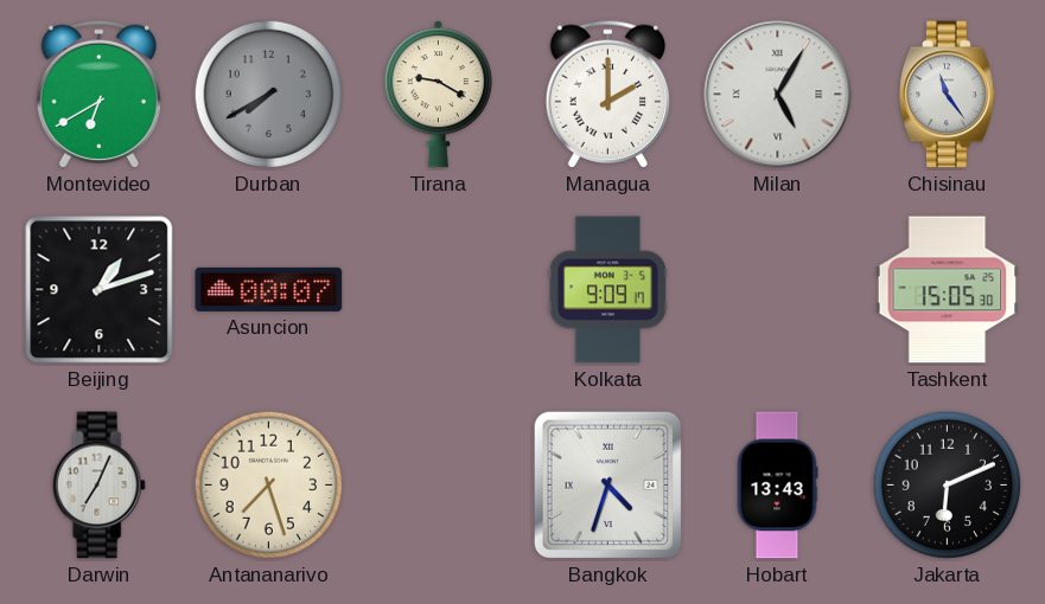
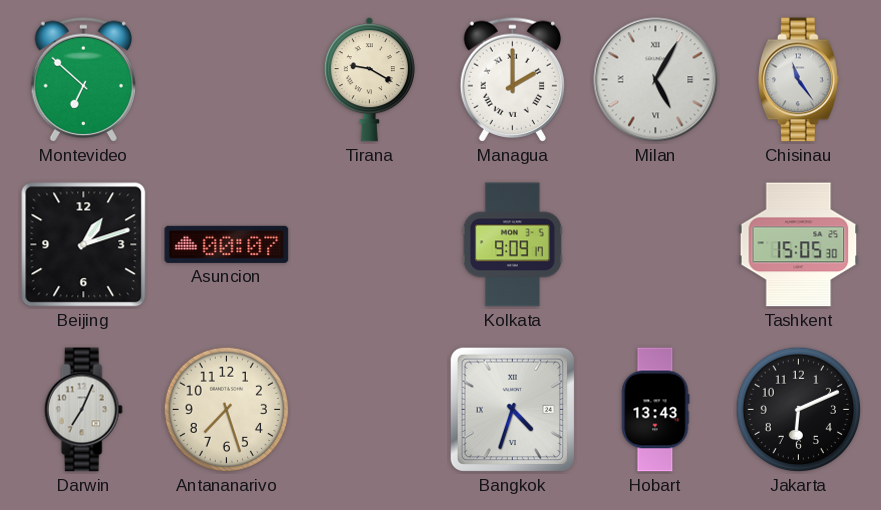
Montevideo: 6:40 -> 6:52 (84, 79)
Durban: 7:40 -> none (269, 95)
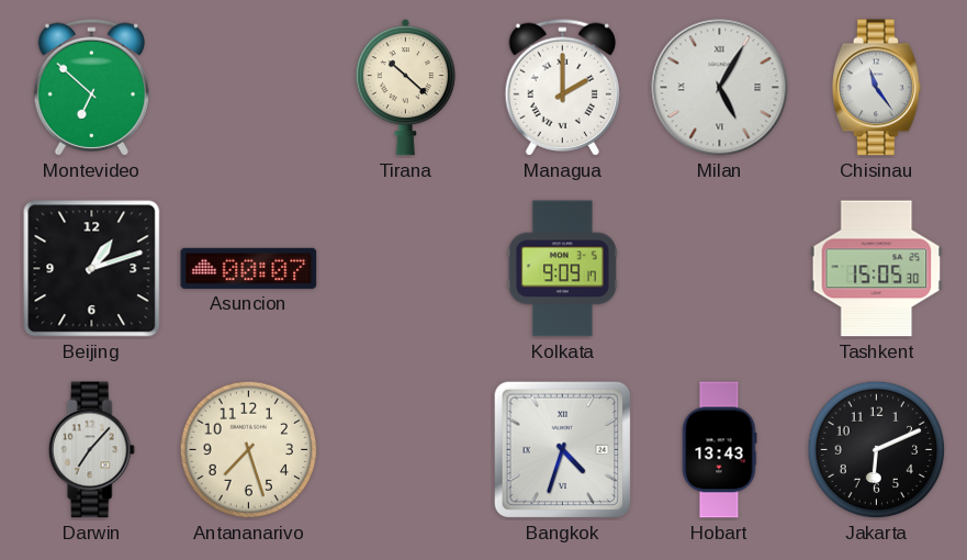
Tirana: 9:20 -> 10:22 (405, 88)
Darwin: 7:04 -> 7:07 (91, 450)
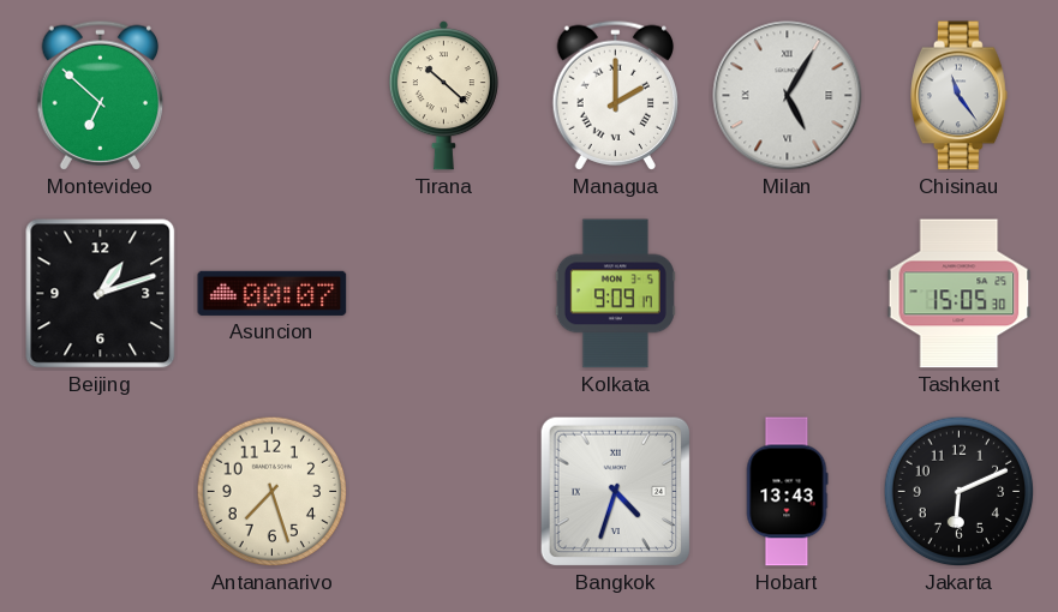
Darwin: 7:07 -> none (91, 450)
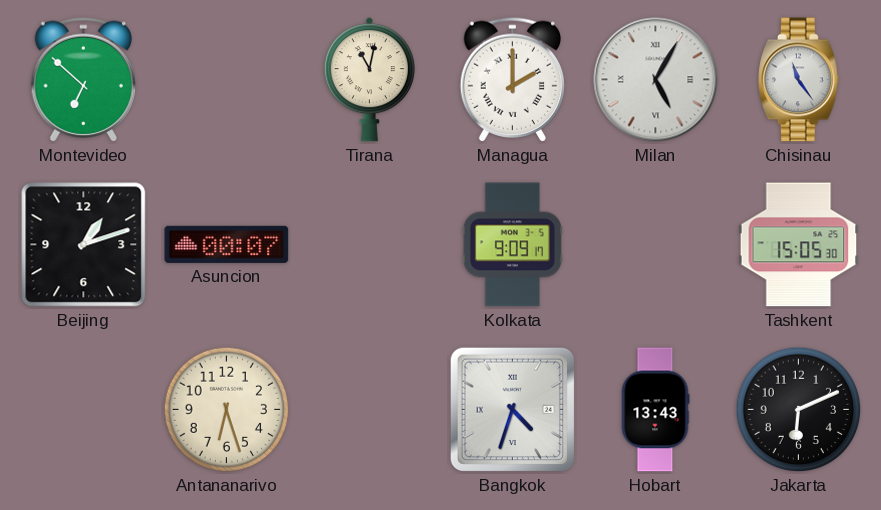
Tirana: 10:22 -> 11:02 (369, 80)
Antananarivo: 7:27 -> 6:27 (227, 410)
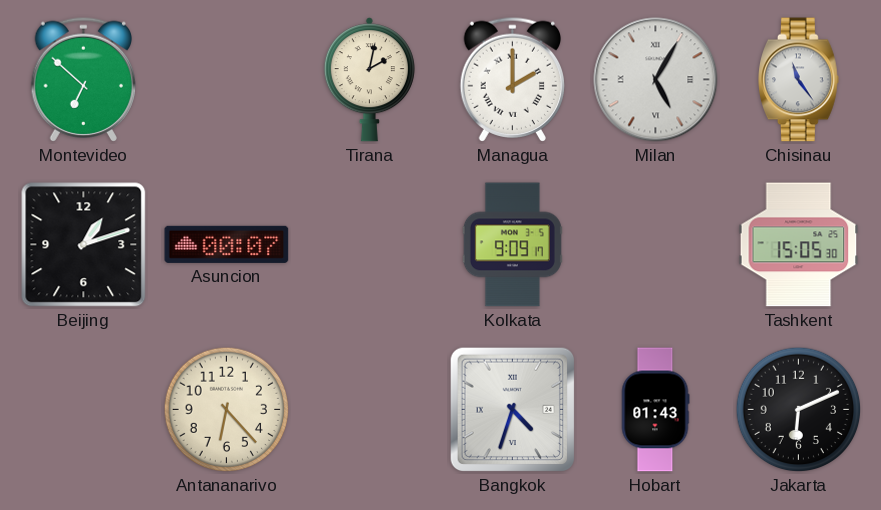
Tirana: 11:02 -> 2:02 (369, 80)
Antananarivo: 6:27 -> 6:23 (227, 410)
Hobart: 13:43 -> 01:43 (655, 410)
